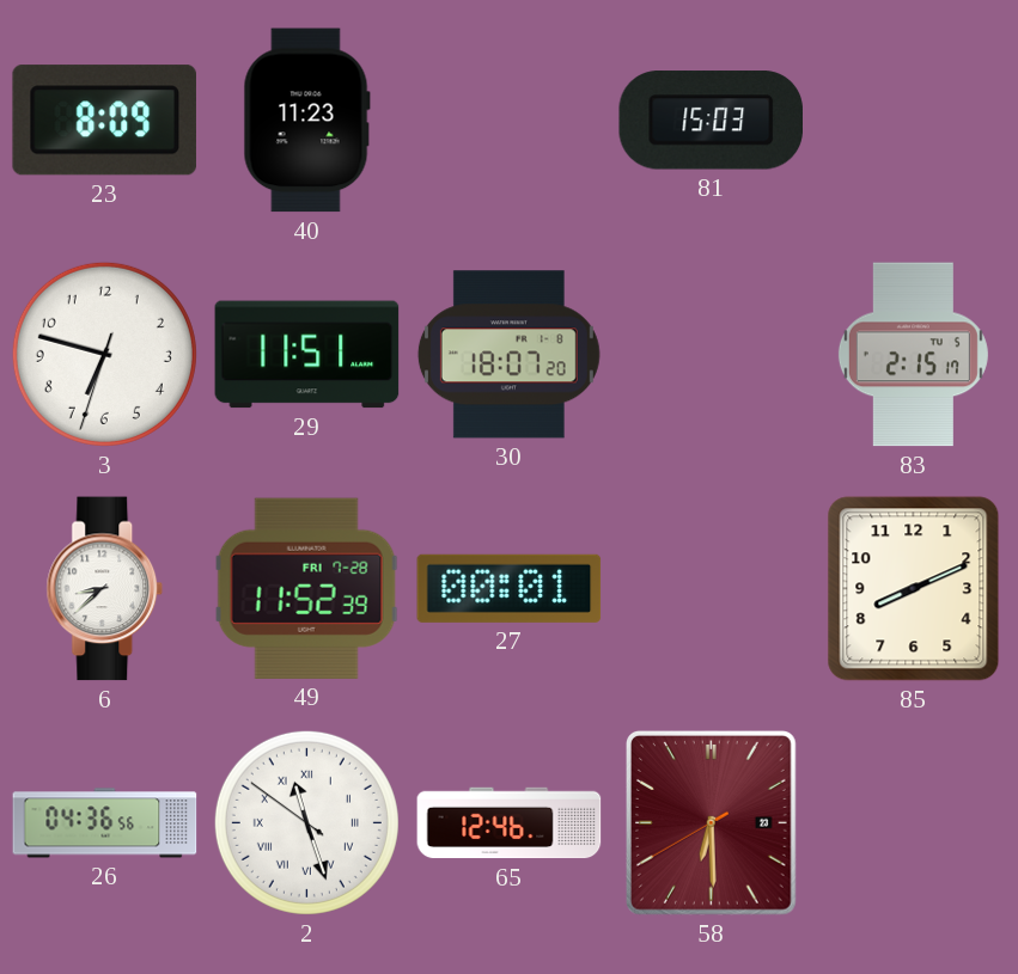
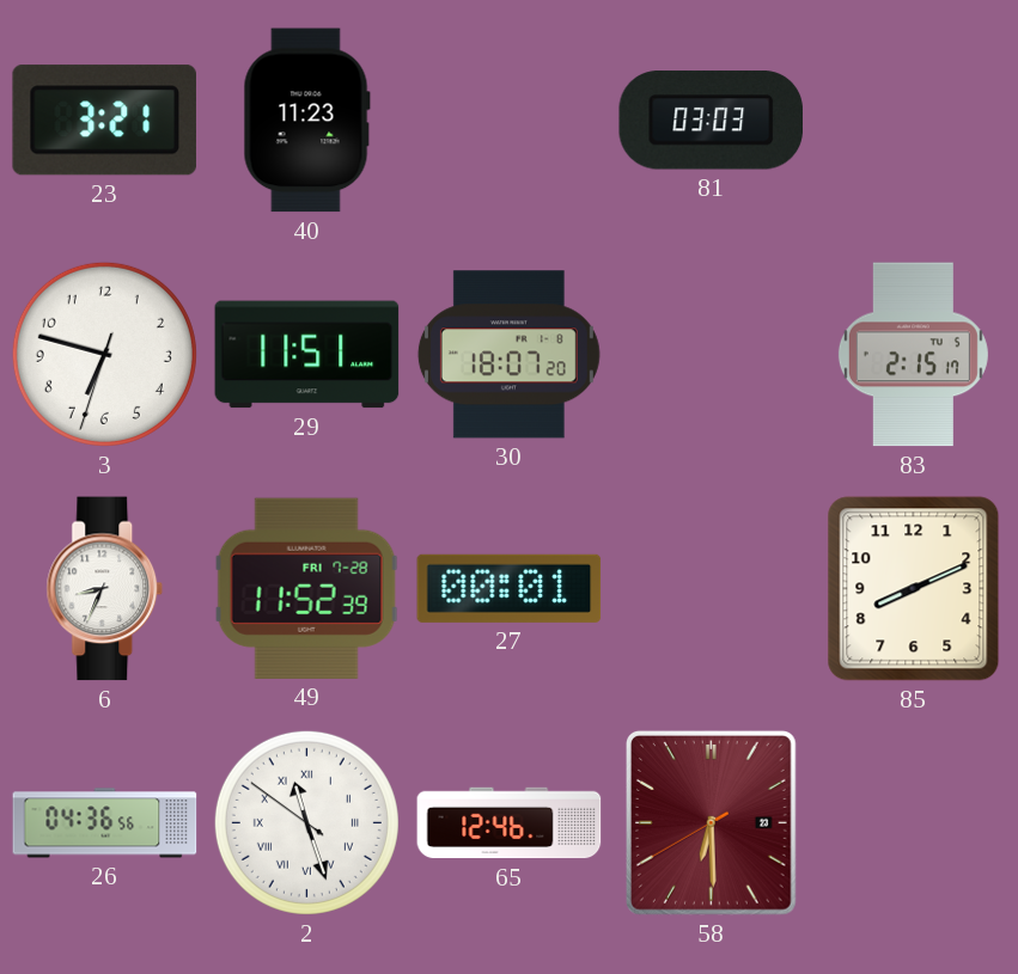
23: 8:09 -> 3:21 (104, 121)
81: 15:03 -> 03:03 (711, 121)
6: 8:38 -> 8:34 (105, 589)
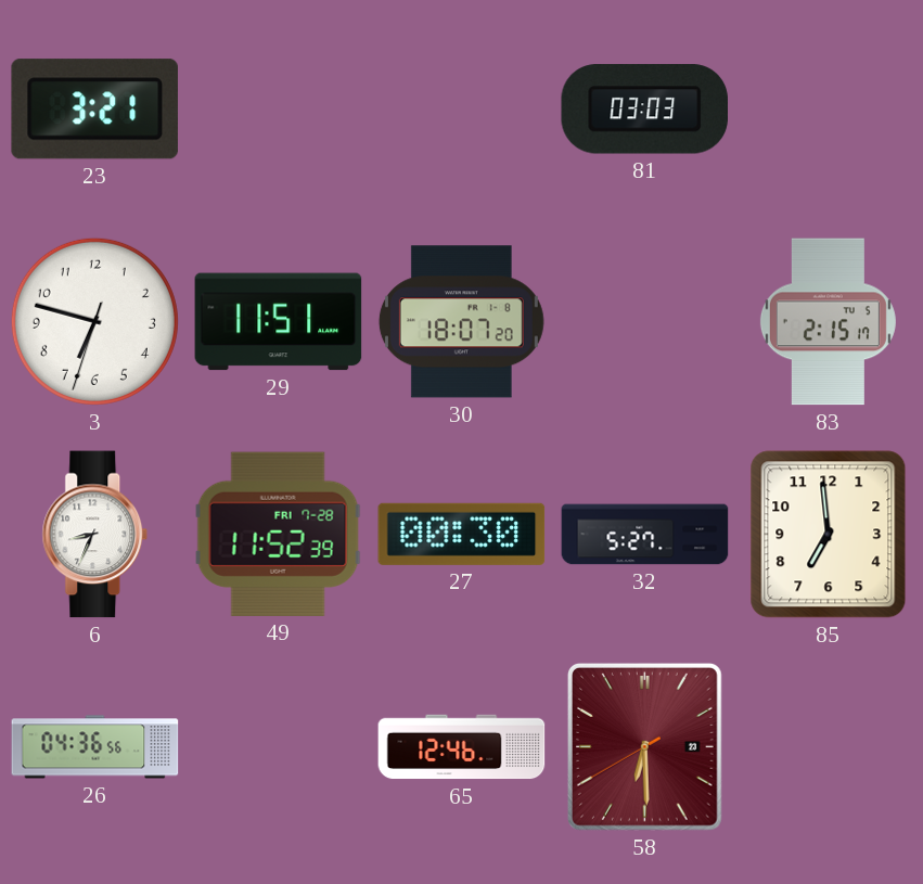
40: 11:23 -> none (306, 121)
27: 00:01 -> 00:30 (462, 534)
32: none -> 5:27 (645, 535)
85: 8:11 -> 6:59 (829, 535)
2: 11:26 -> none (306, 822)
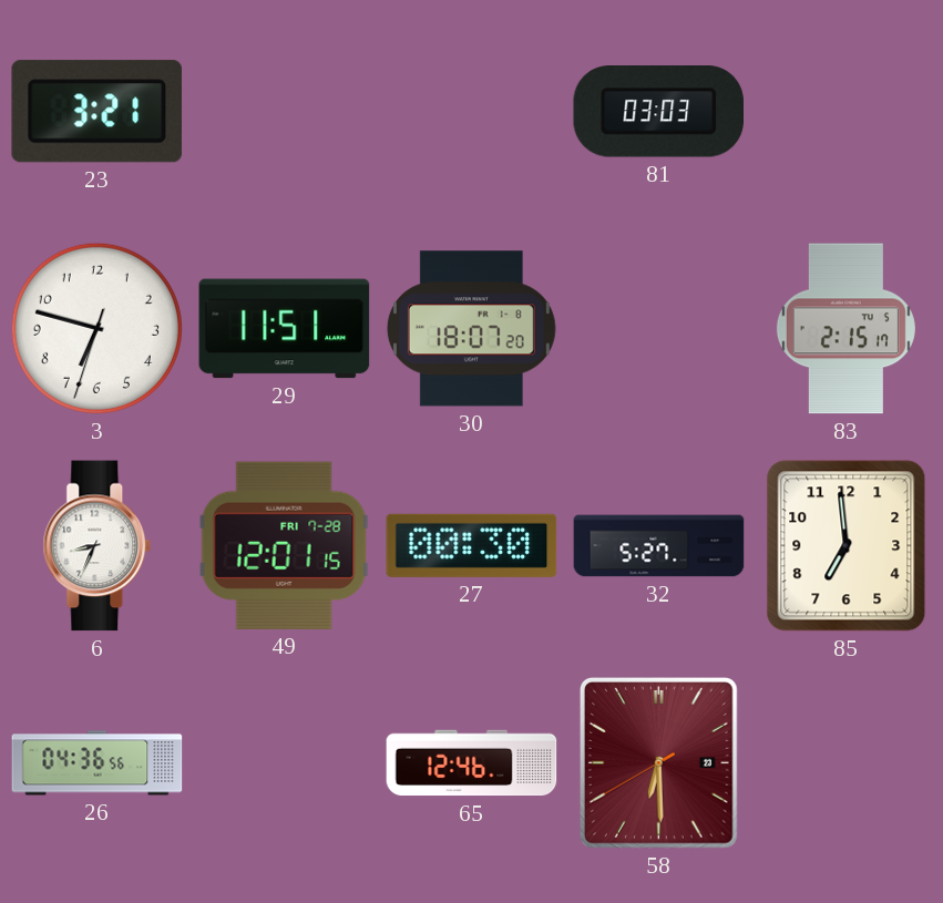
49: 11:52 -> 12:01 (284, 545)
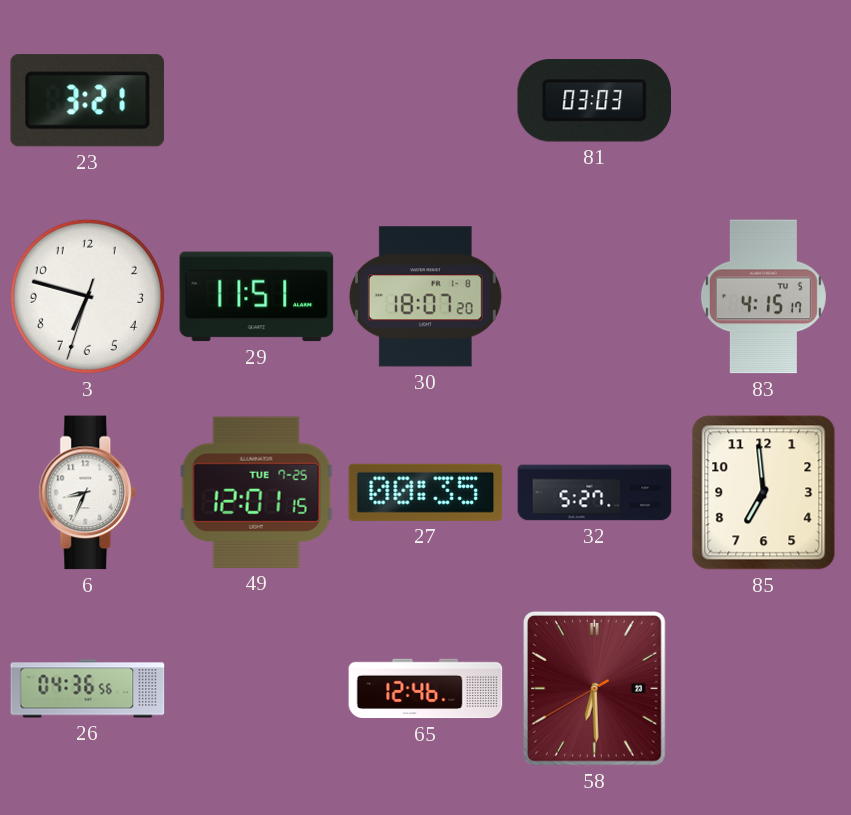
83: 2:15 -> 4:15 (763, 297)
49 date: FRI 7-28 -> TUE 7-25 (256, 492)
27: 00:30 -> 00:35 (426, 492)
